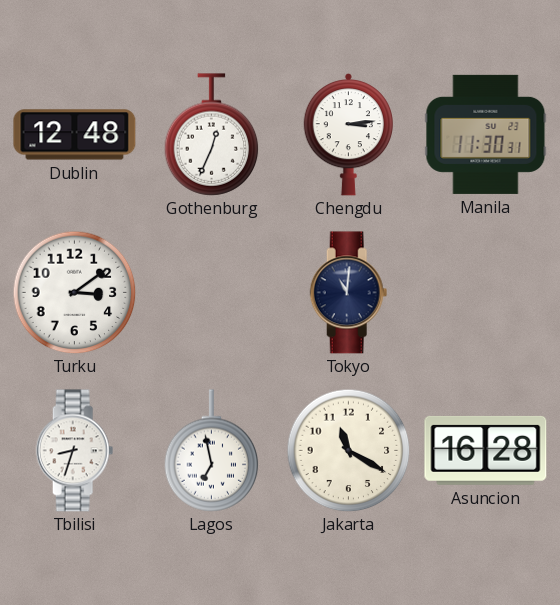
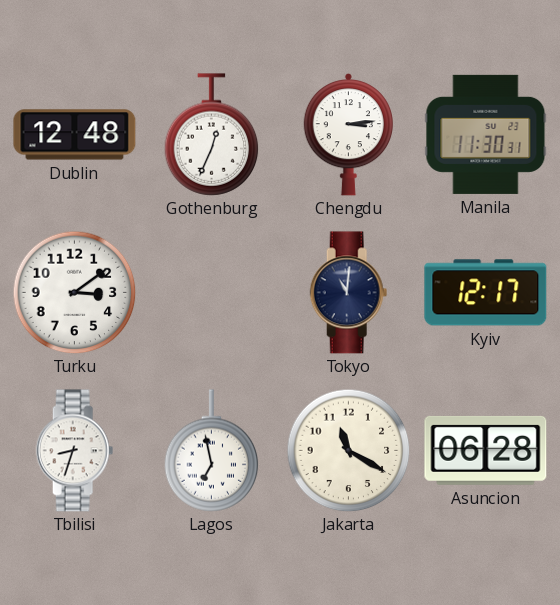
Kyiv: none -> 12:17 (486, 293)
Asuncion: 16:28 -> 06:28 (486, 450)
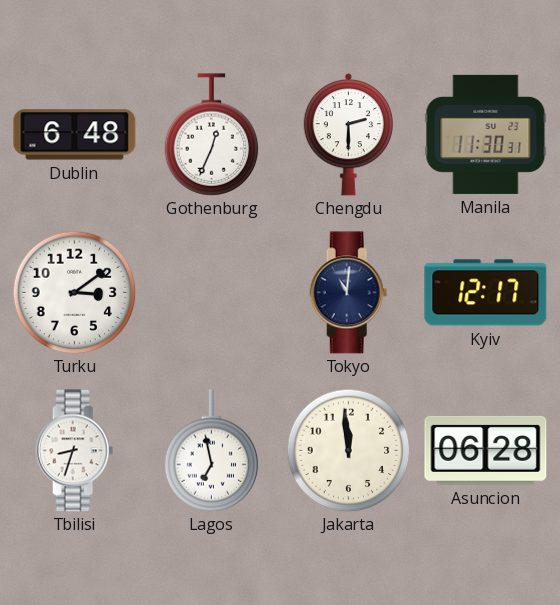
Dublin: 12:48 -> 6:48 (75, 135)
Chengdu: 3:14 -> 2:30 (348, 134)
Jakarta: 11:20 -> 11:59 (348, 450)
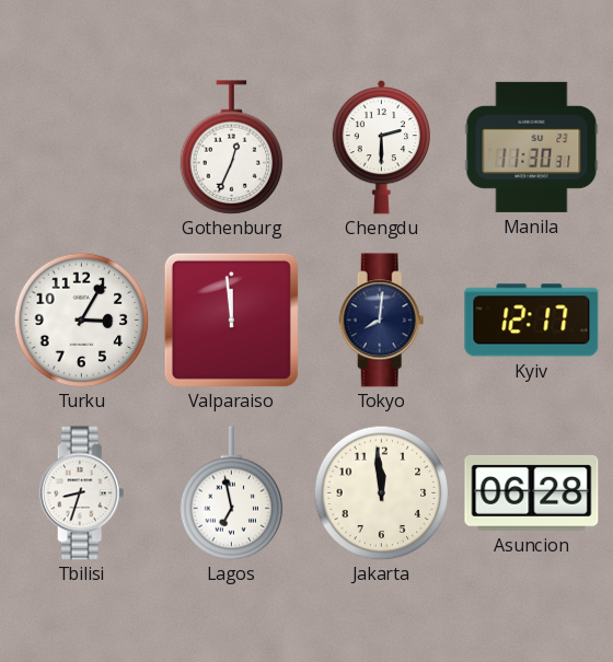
Dublin: 6:48 -> none (75, 135)
Turku: 3:09 -> 3:05 (81, 320)
Valparaiso: none -> 11:59 (231, 320)
Tokyo: 11:01 -> 8:01 (382, 321)
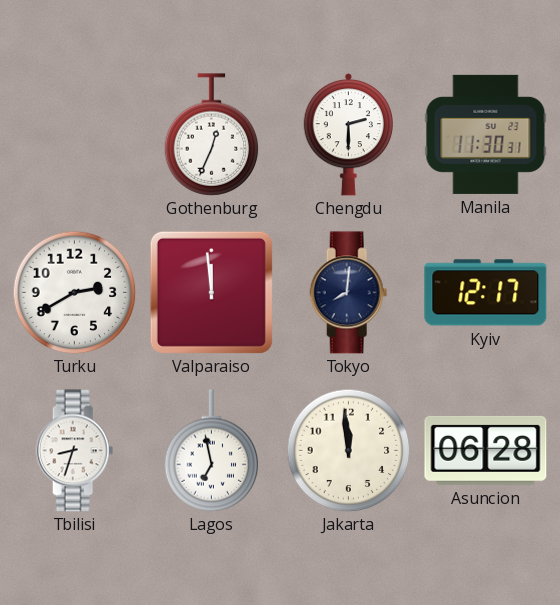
Turku: 3:05 -> 2:40 (74, 292)
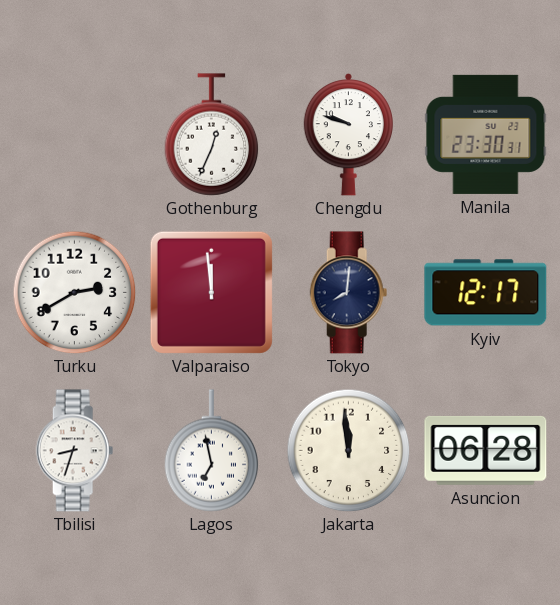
Chengdu: 2:30 -> 9:48 (348, 134)
Manila: 11:30 -> 23:30 (486, 134)
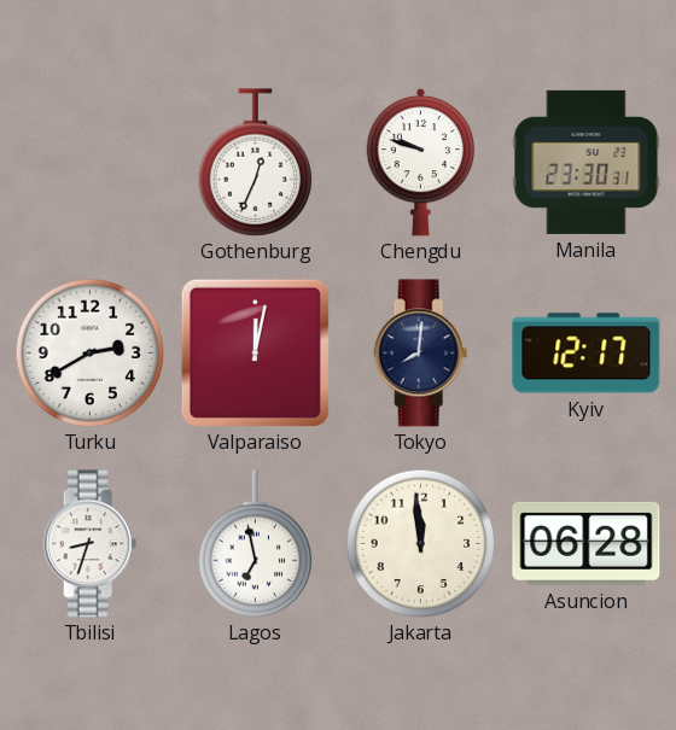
Valparaiso: 11:59 -> 12:02 (255, 352)
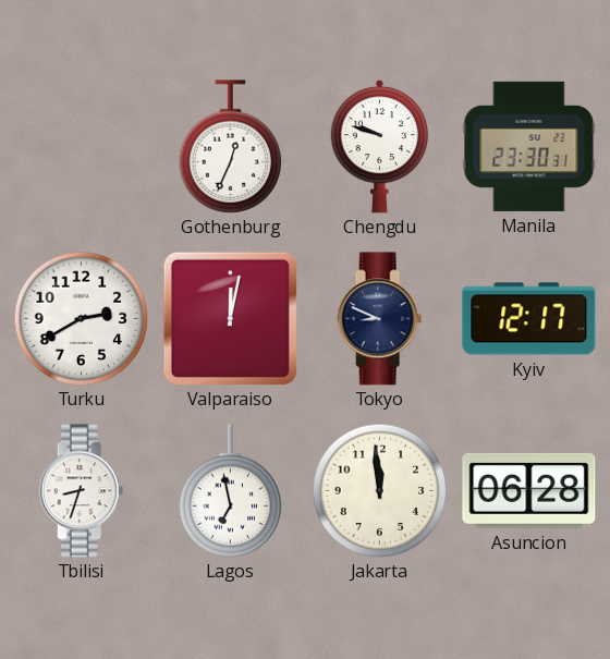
Tokyo: 8:01 -> 8:49 (380, 319)
